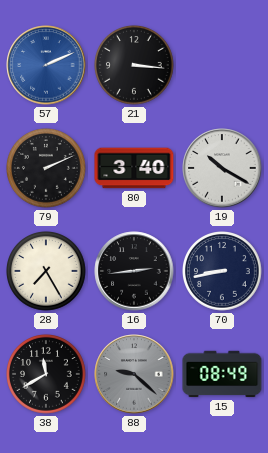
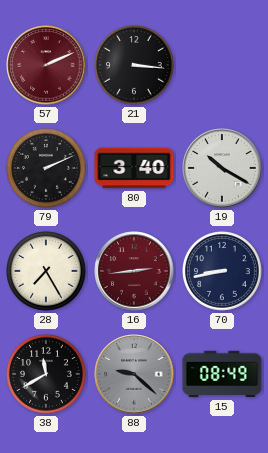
57 dial: blue -> burgundy (46, 65)
16 dial: black -> burgundy (134, 271)
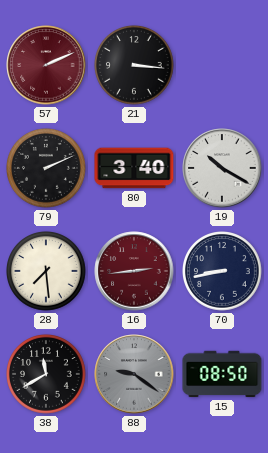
28: 7:25 -> 7:29 (46, 271)
88: 9:22 -> 9:21 (134, 374)
15: 08:49 -> 08:50 (222, 374)
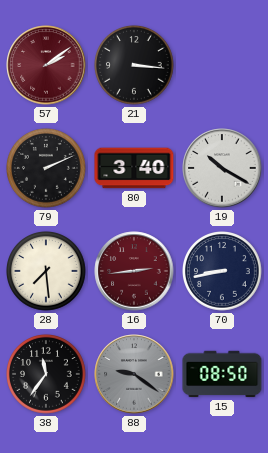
57: 2:11 -> 2:09 (46, 65)
38: 11:40 -> 11:36 (46, 374)
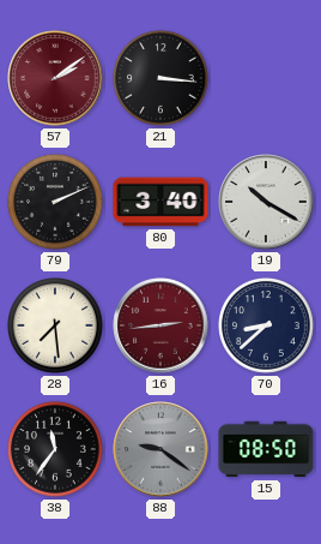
70: 8:43 -> 8:38 (266, 325)
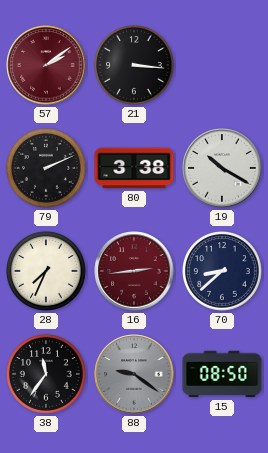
80: 3:40 -> 3:38 (134, 168)
28: 7:29 -> 7:34 (46, 271)
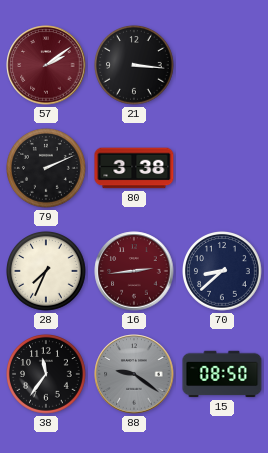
19: 10:20 -> none (222, 168)
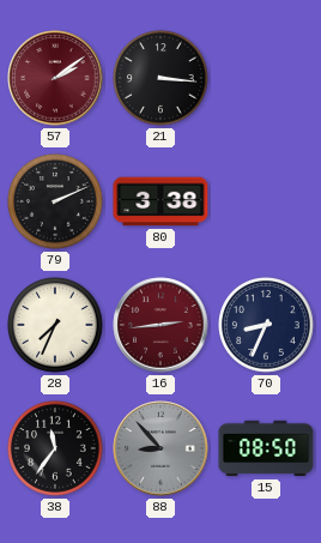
70: 8:38 -> 8:34 (266, 325)
88: 9:21 -> 8:53 (160, 448)
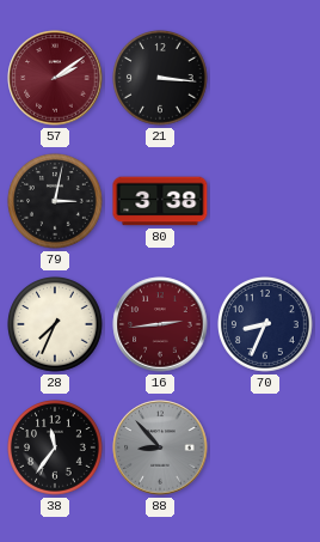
79: 2:11 -> 3:02 (55, 201)
15: 08:50 -> none (266, 448)
